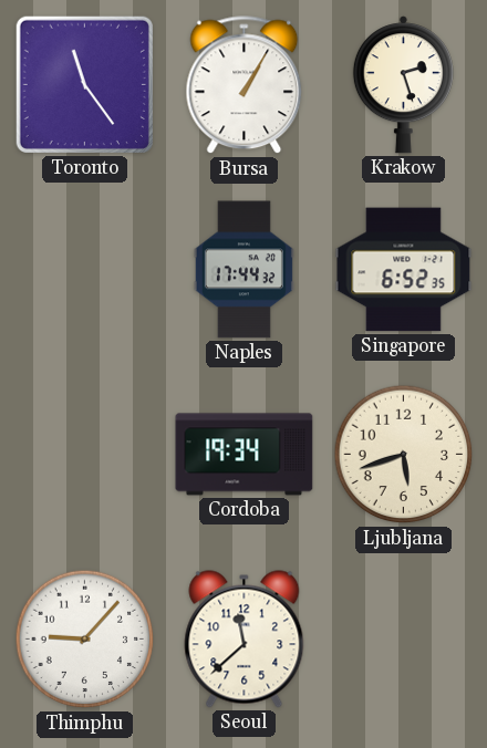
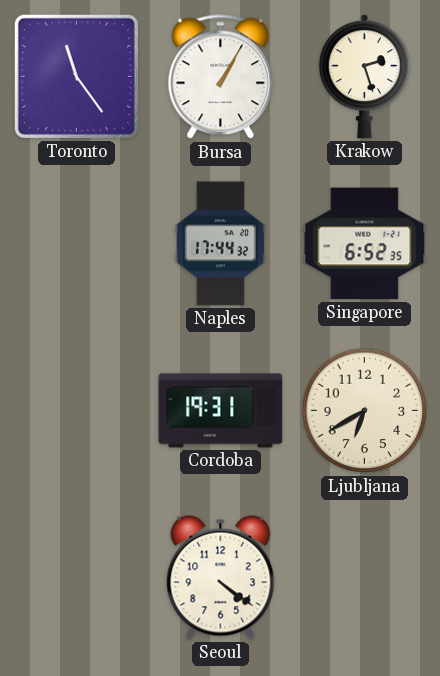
Cordoba: 19:34 -> 19:31 (221, 411)
Ljubljana: 5:42 -> 6:40 (365, 411)
Thimphu: 9:07 -> none (85, 640)
Seoul: 11:38 -> 4:21 (221, 578)
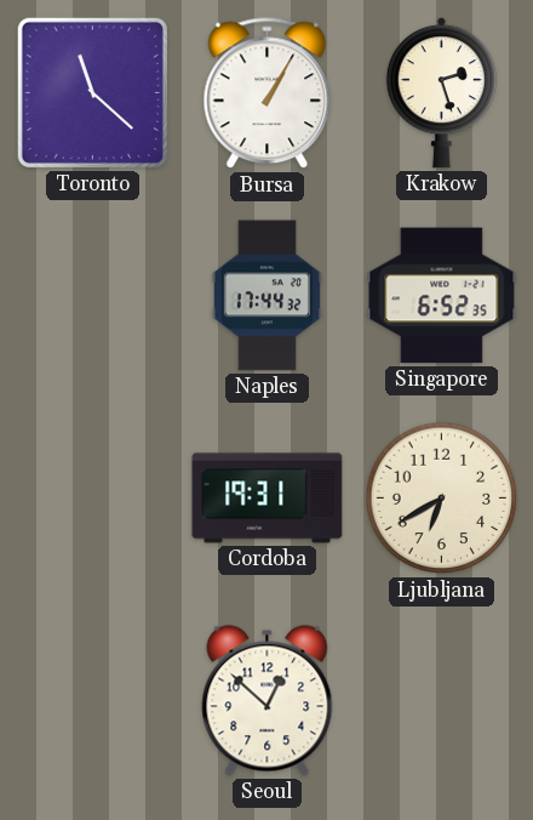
Toronto: 11:24 -> 11:22 (92, 92)
Seoul: 4:21 -> 12:52 (268, 701)
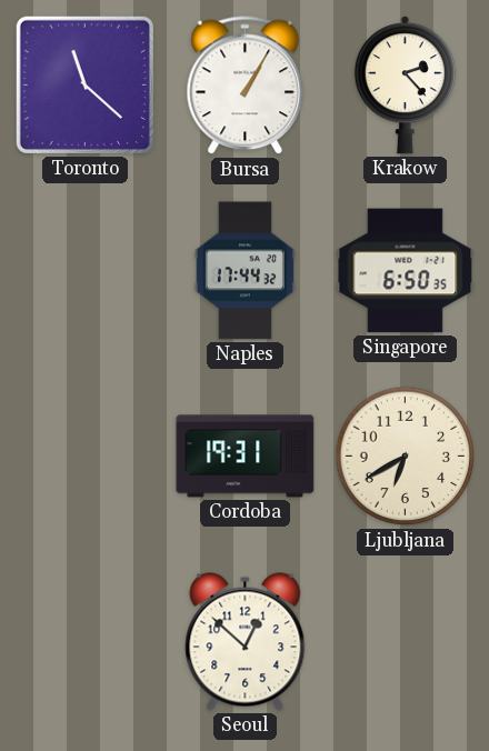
Krakow: 2:27 -> 2:23 (405, 86)
Singapore: 6:52 -> 6:50 (406, 271)
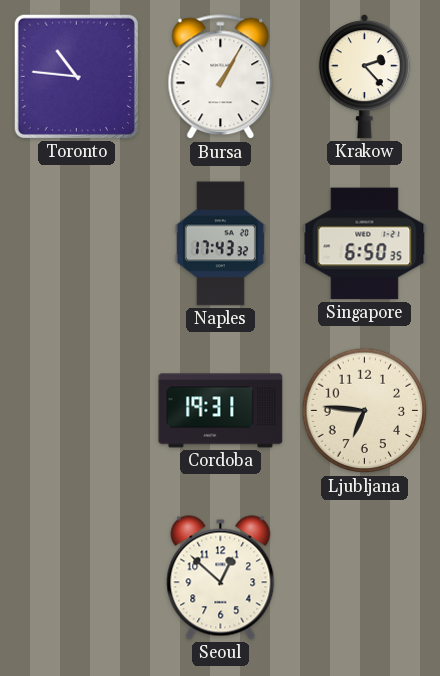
Toronto: 11:22 -> 10:46 (76, 76)
Naples: 17:44 -> 17:43 (220, 244)
Ljubljana: 6:40 -> 6:46 (365, 411)
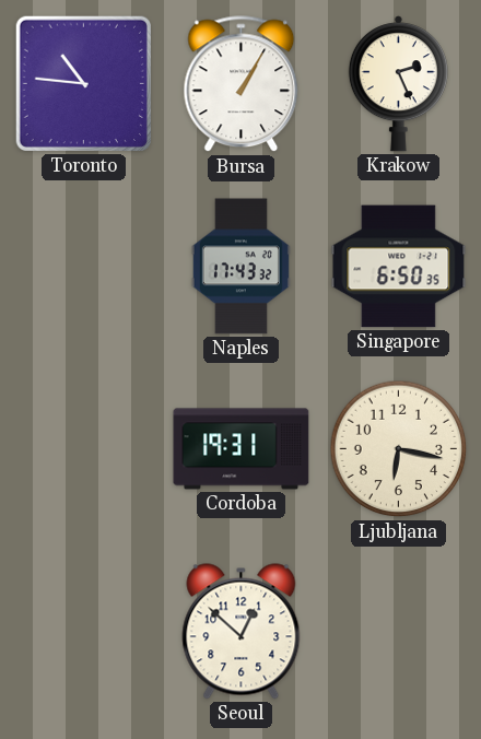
Krakow: 2:23 -> 2:26 (398, 84)
Ljubljana: 6:46 -> 6:17 (399, 449)
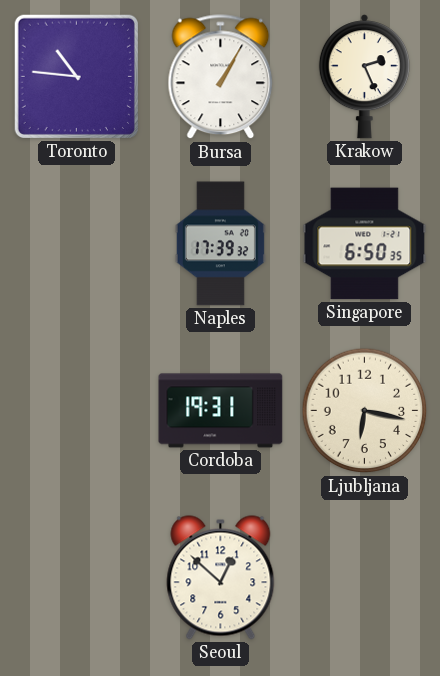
Naples: 17:43 -> 17:39 (220, 244)
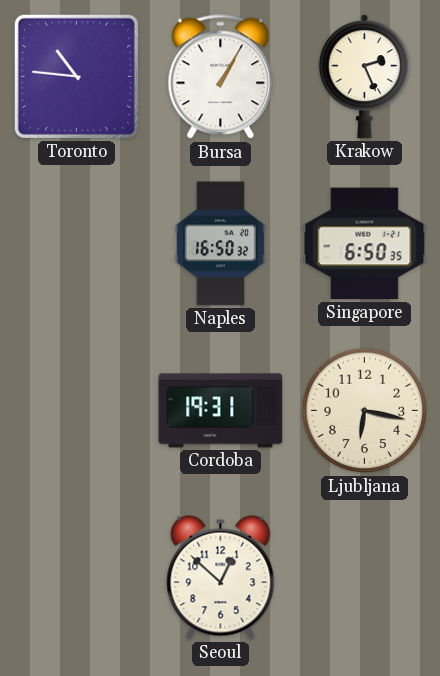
Naples: 17:39 -> 16:50 (220, 244)
